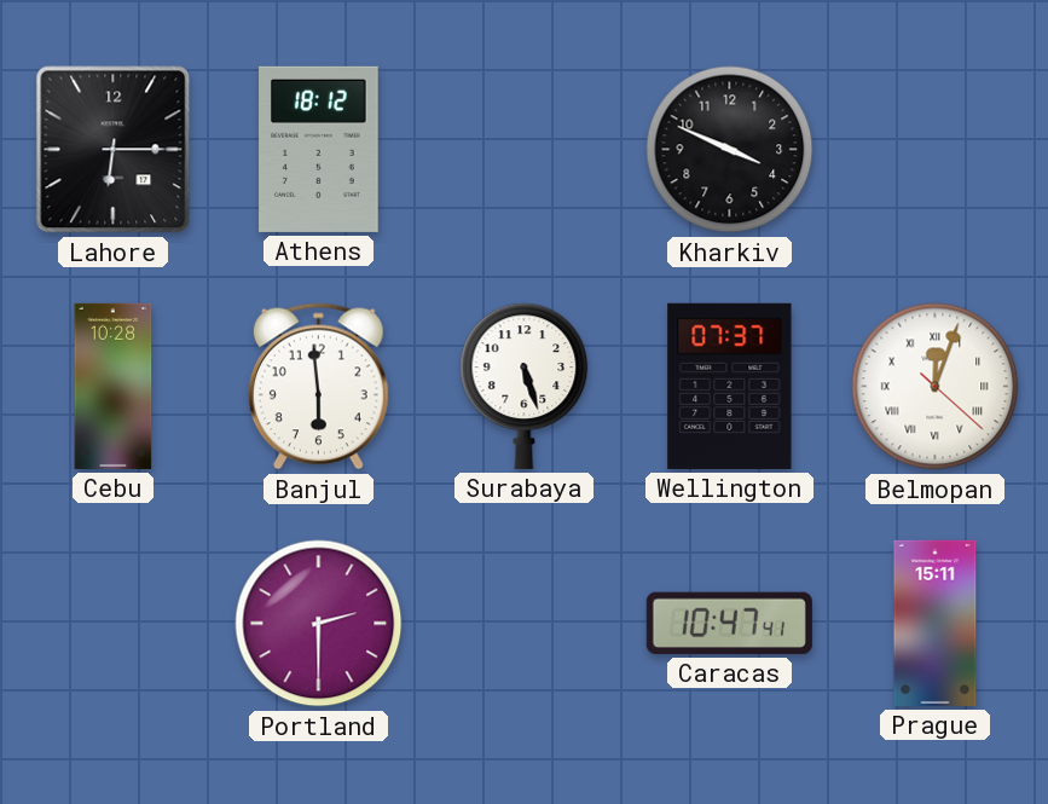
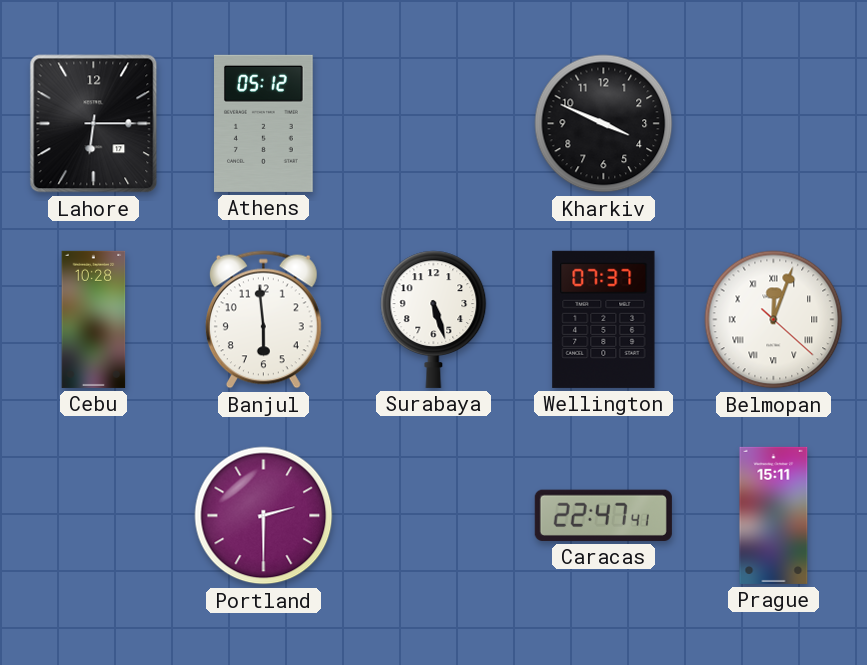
Athens: 18:12 -> 05:12 (264, 123)
Caracas: 10:47 -> 22:47 (603, 515)
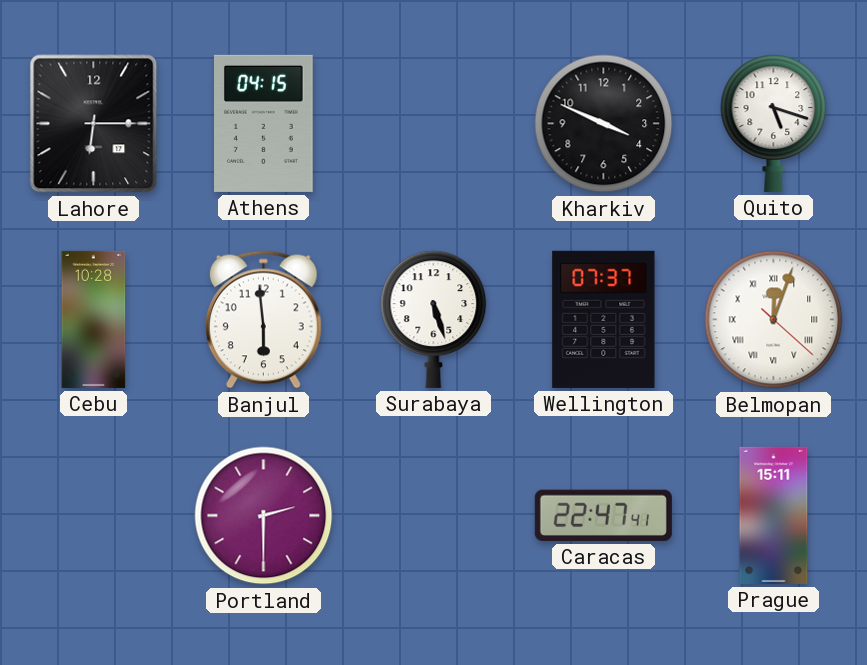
Athens: 05:12 -> 04:15 (264, 123)
Quito: none -> 5:18 (774, 123)
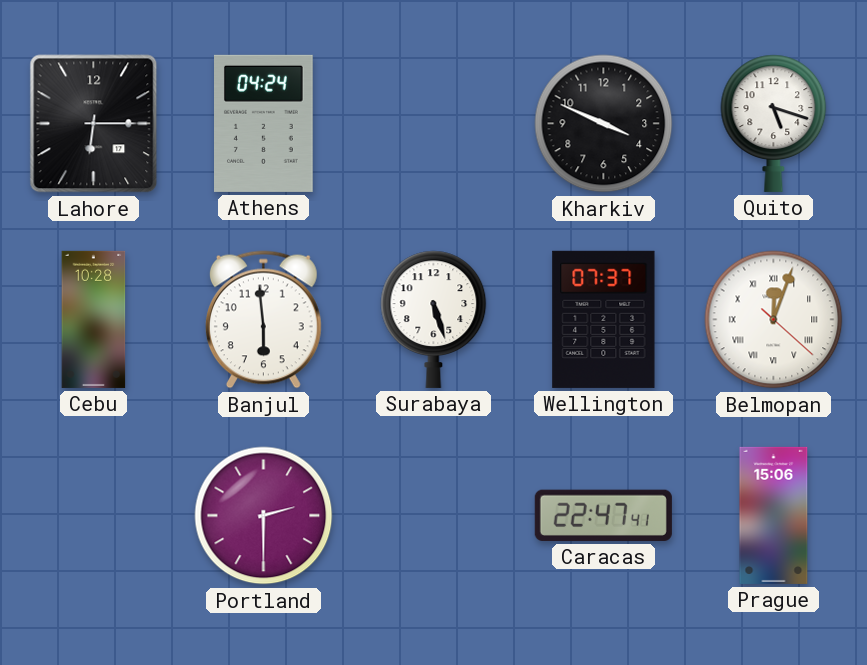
Athens: 04:15 -> 04:24 (264, 123)
Prague: 15:11 -> 15:06 (774, 515)
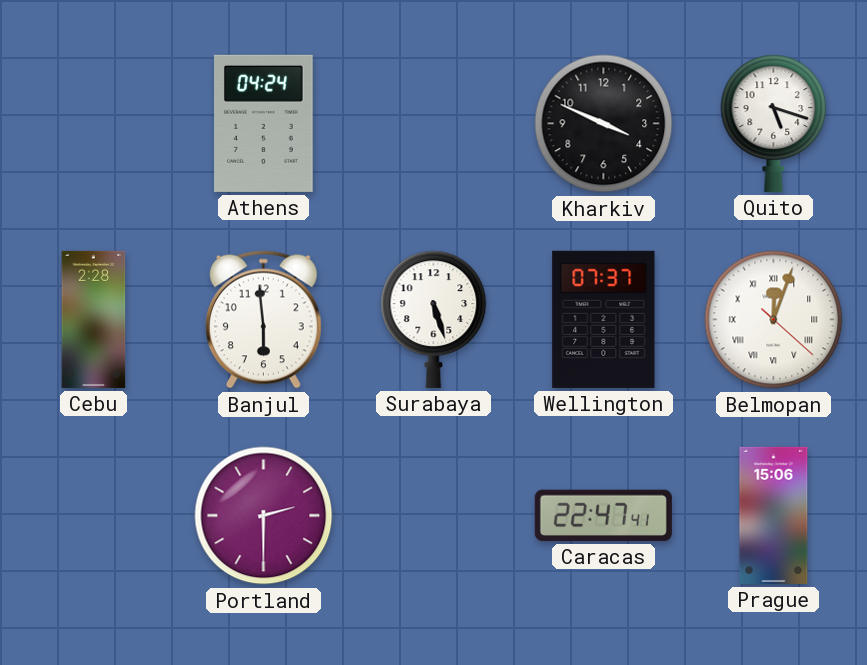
Lahore: 6:15 -> none (94, 124)
Cebu: 10:28 -> 2:28 (94, 319)
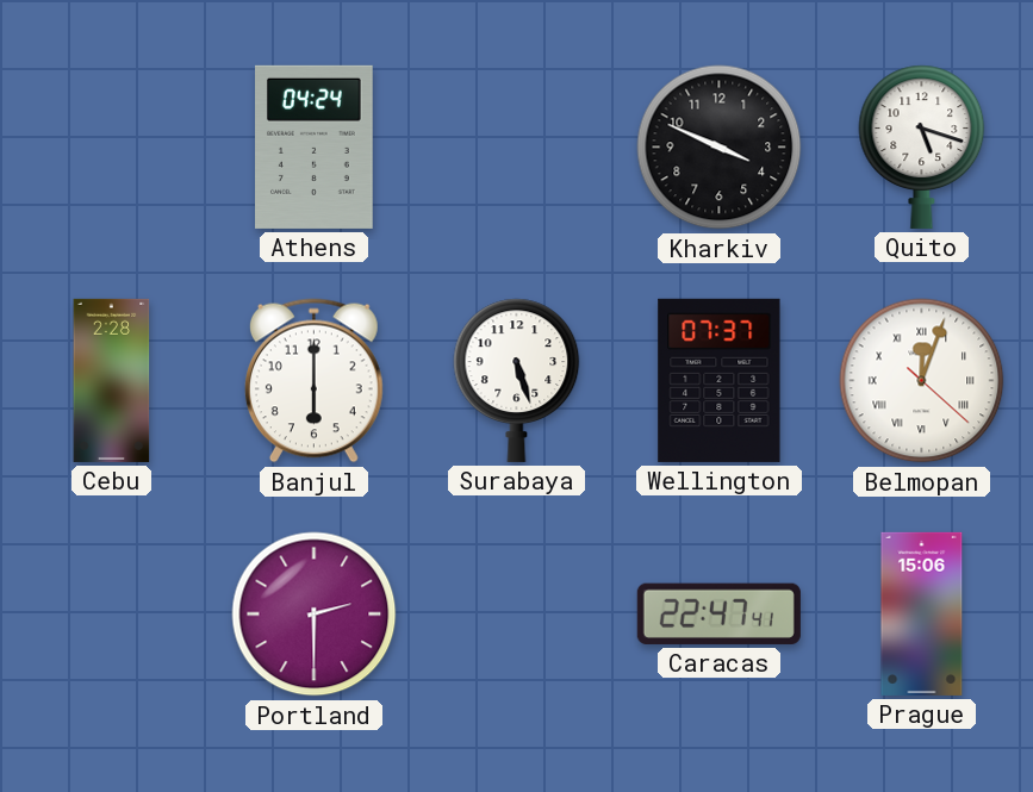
Banjul: 5:59 -> 6:00 (313, 381)
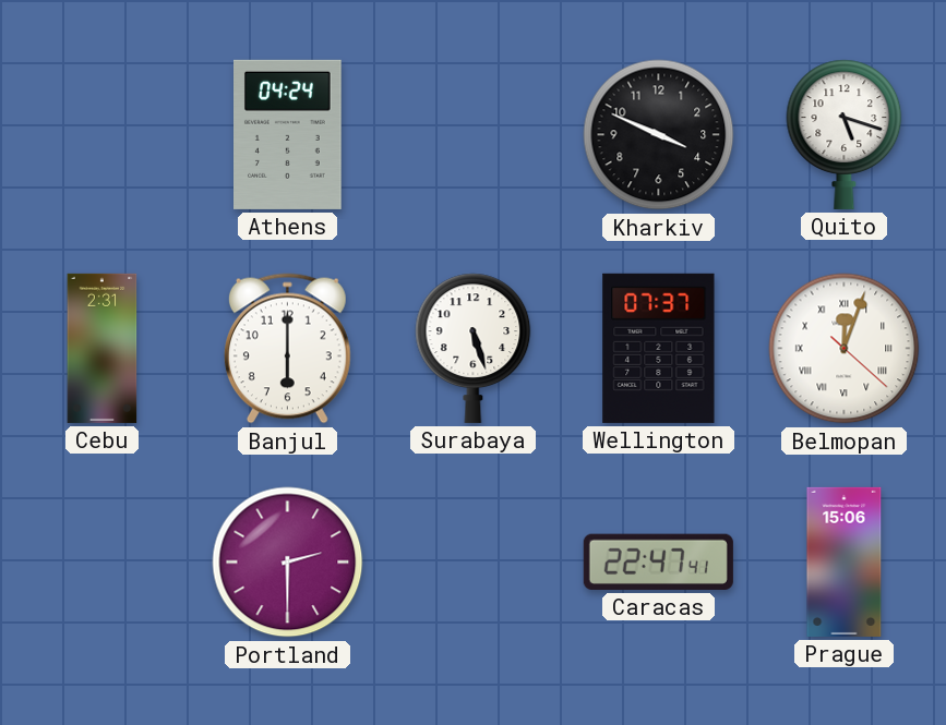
Cebu: 2:28 -> 2:31 (103, 348)
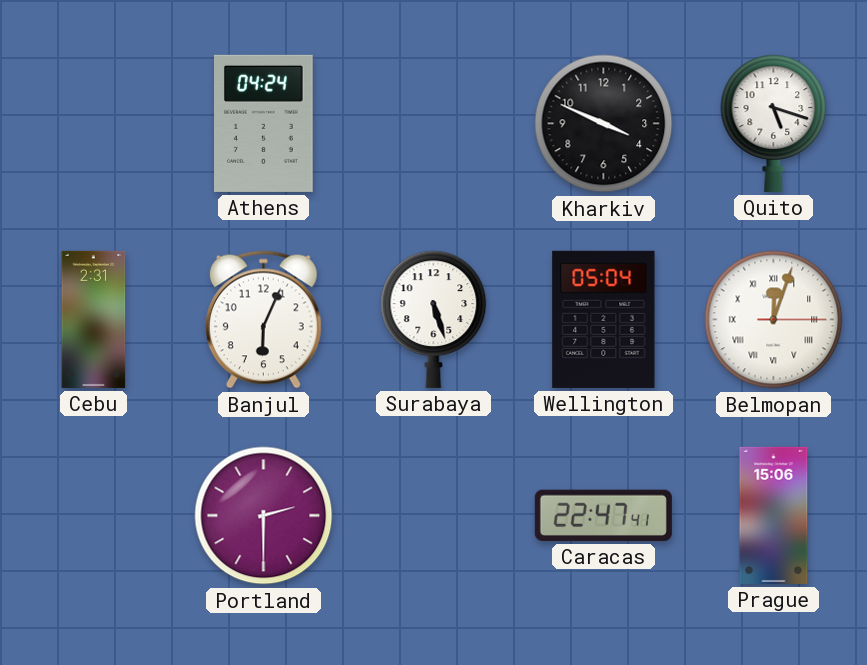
Banjul: 6:00 -> 6:04 (263, 320)
Wellington: 07:37 -> 05:04 (604, 319)
Belmopan: 12:03:22 -> 12:03:15 (774, 320)
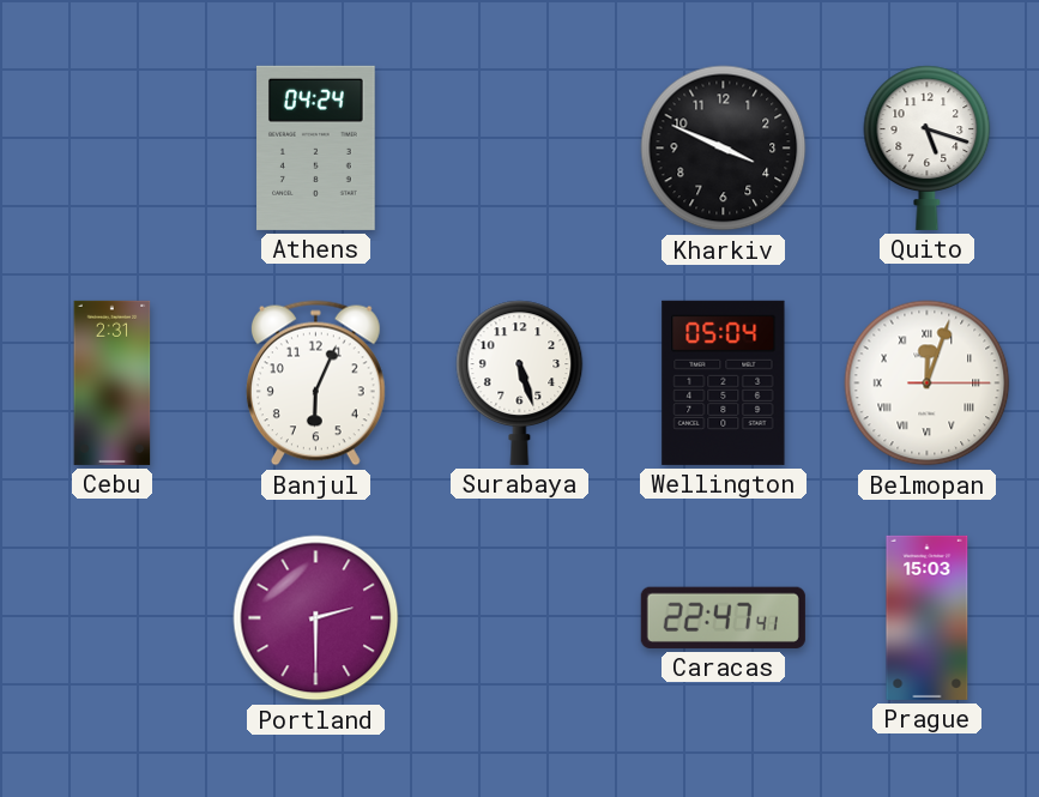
Prague: 15:06 -> 15:03 (928, 617)
